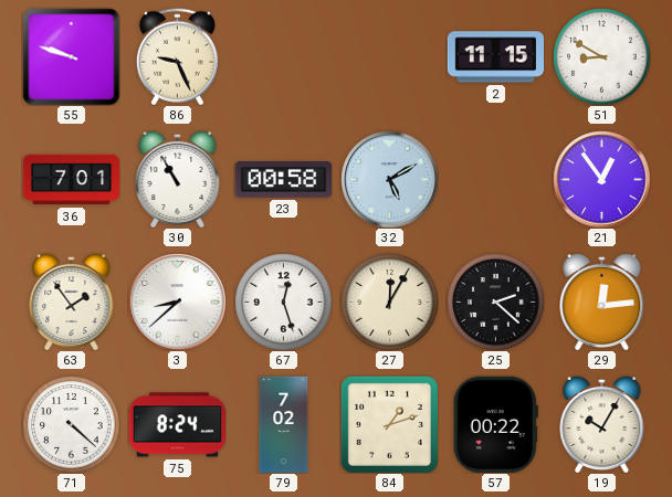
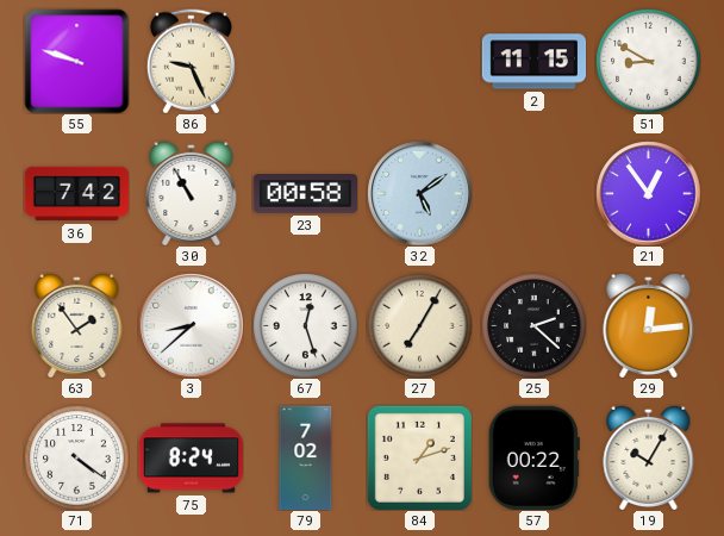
36: 7:01 -> 7:42 (76, 194)
32: 5:10 -> 5:09 (419, 193)
27: 12:05 -> 7:05 (419, 325)
71: 4:22 -> 4:21 (76, 457)
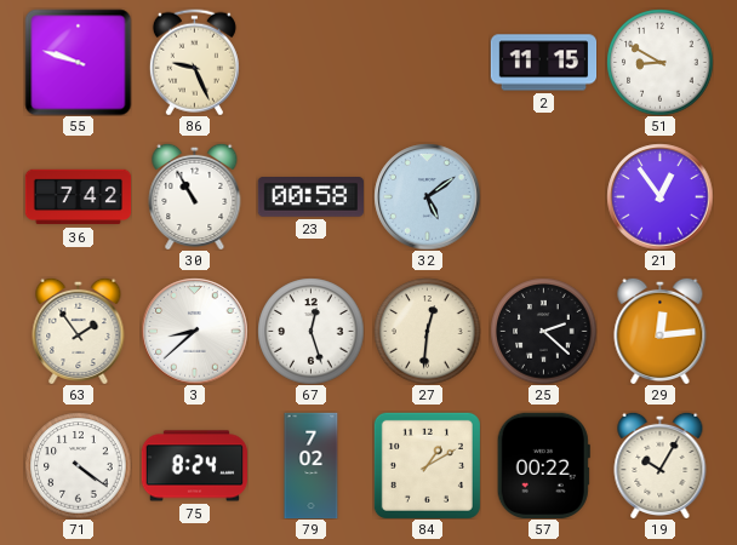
27: 7:05 -> 12:31 (427, 331)
84: 1:12 -> 1:10 (427, 465)
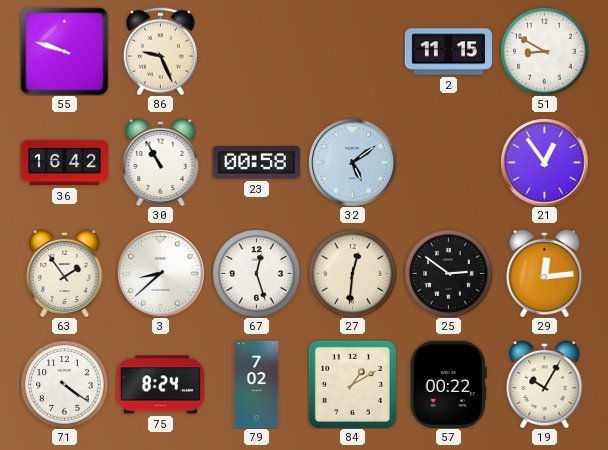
36: 7:42 -> 16:42 (64, 163)
25: 2:22 -> 2:51 (448, 273)
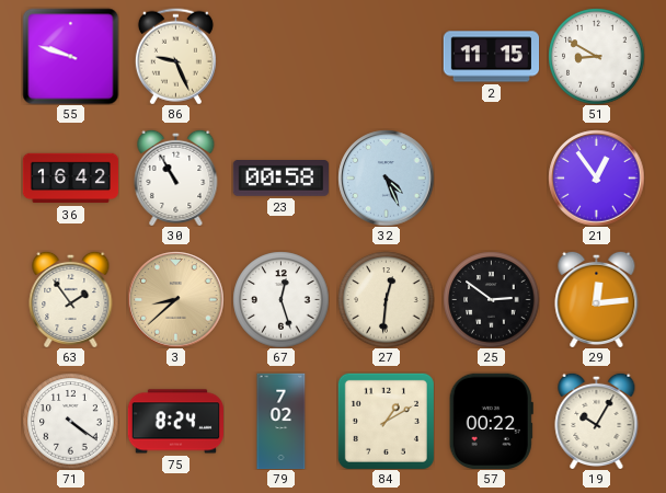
32: 5:09 -> 4:26 (386, 177)
3 dial: white -> champagne (175, 299)
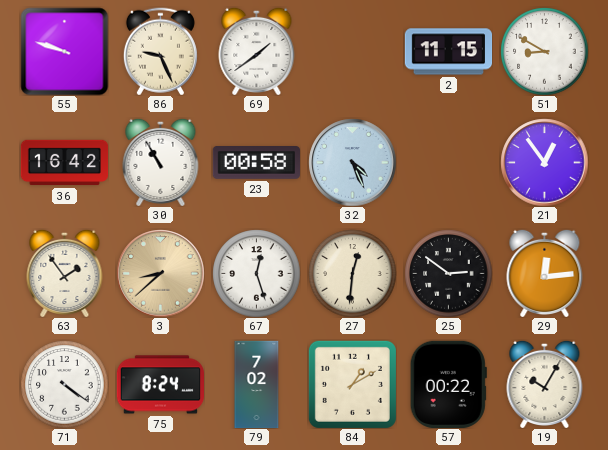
69: none -> 1:39 (257, 51)
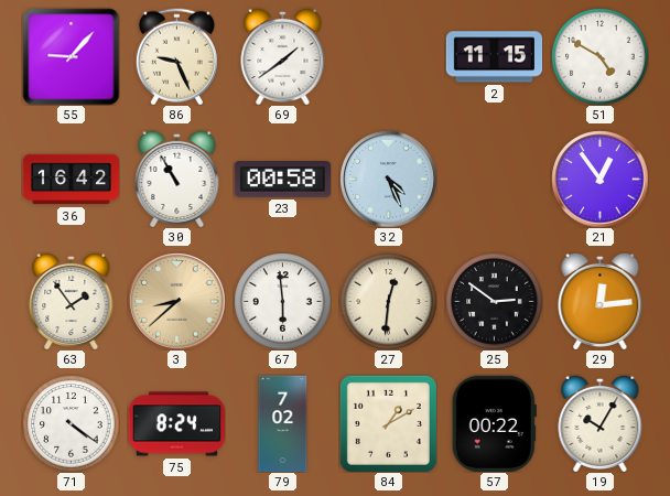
55: 9:48 -> 9:07 (71, 56)
51: 8:50 -> 4:50 (599, 56)
67: 12:27 -> 5:59 (282, 301)
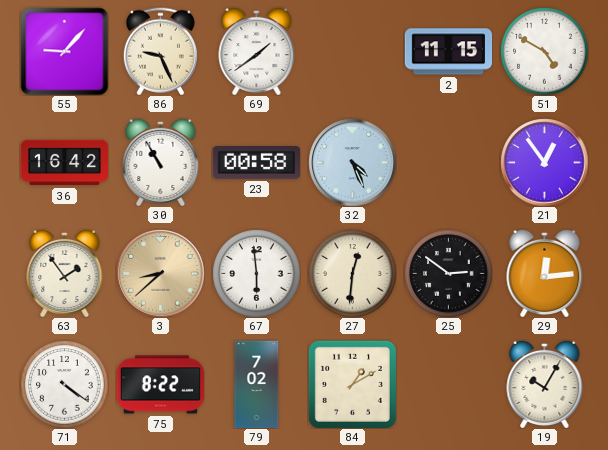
75: 8:24 -> 8:22 (160, 385)
57: 00:22 -> none (494, 423)
